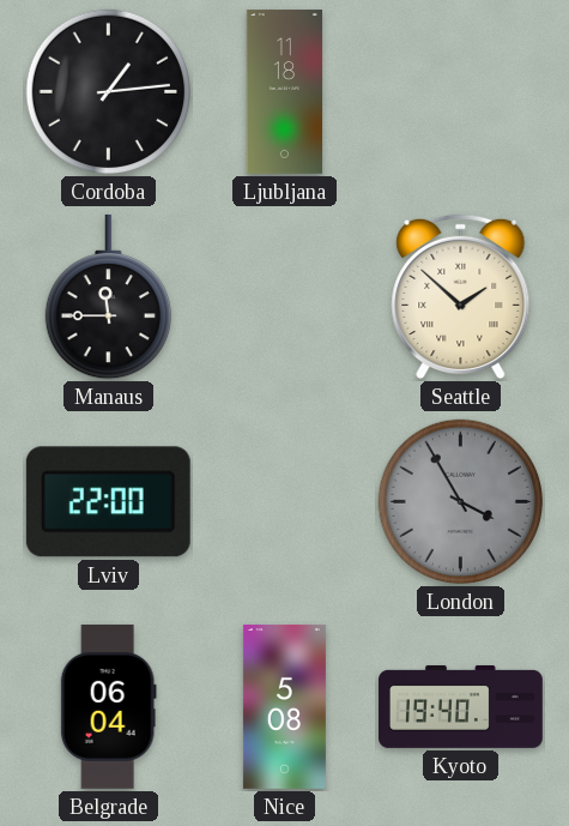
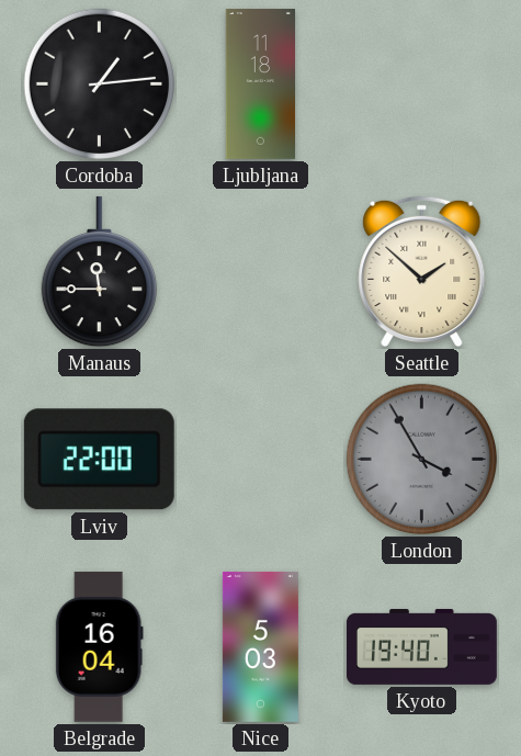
Belgrade: 06:04 -> 16:04 (99, 646)
Nice: 5:08 -> 5:03 (260, 646)
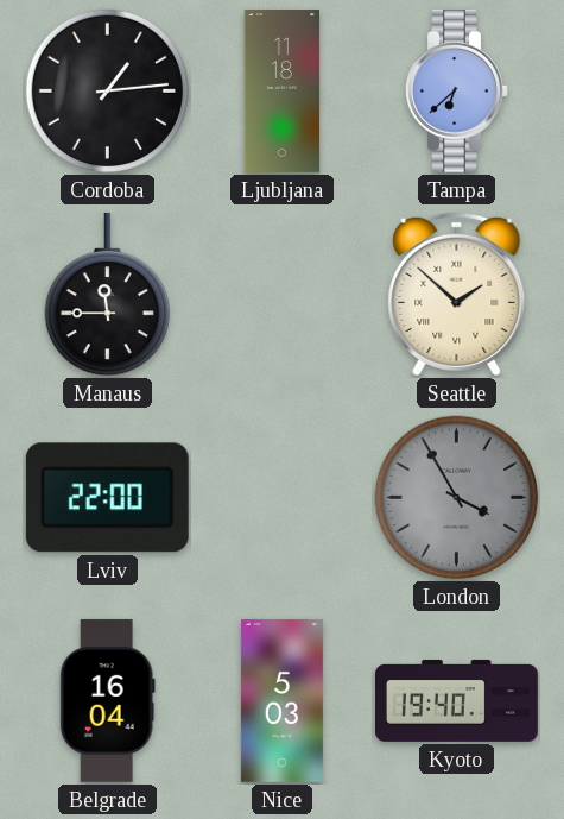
Tampa: none -> 6:38 (457, 90)
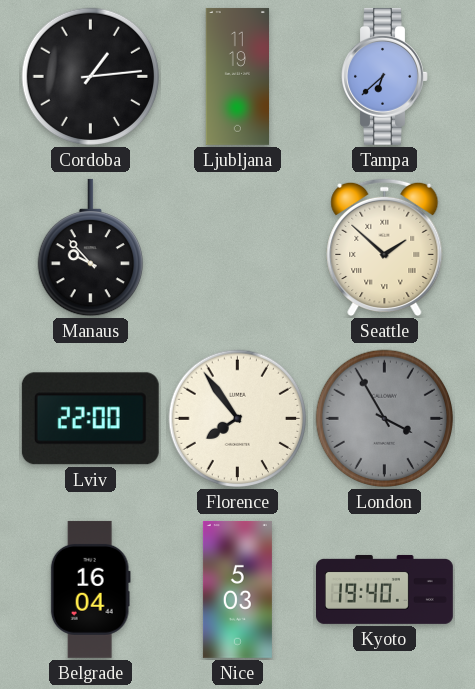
Ljubljana: 11:18 -> 11:19 (238, 76)
Manaus: 11:45 -> 9:53 (90, 248)
Florence: none -> 7:54 (238, 419)
